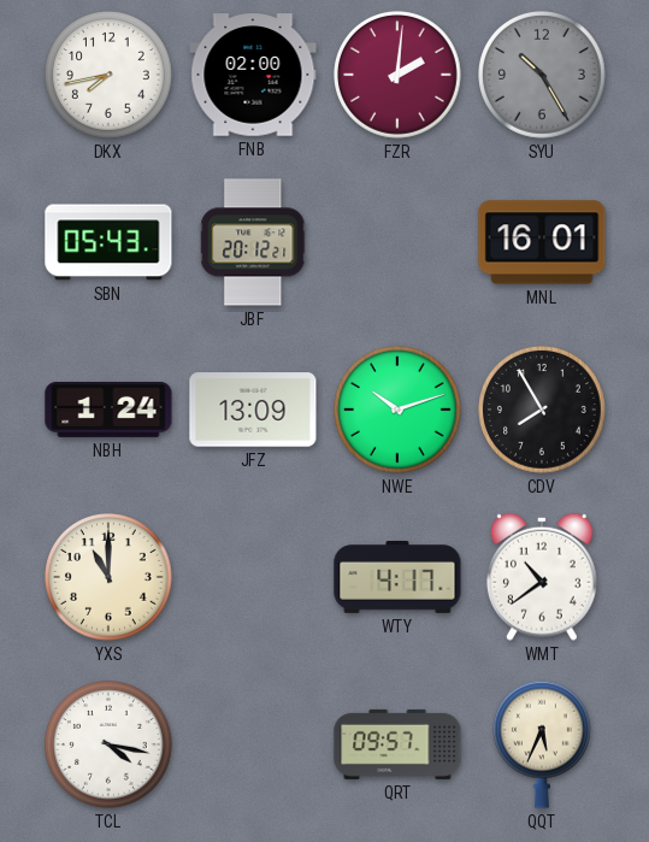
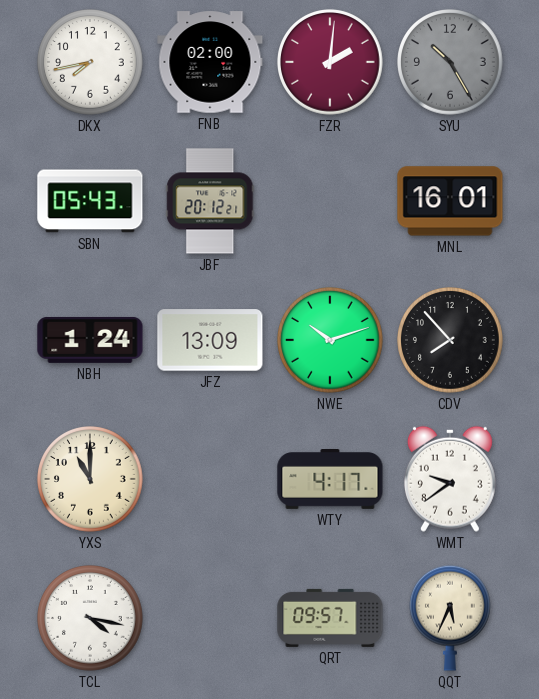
CDV: 7:55 -> 7:53 (450, 340)
WMT: 10:39 -> 9:39 (450, 479)
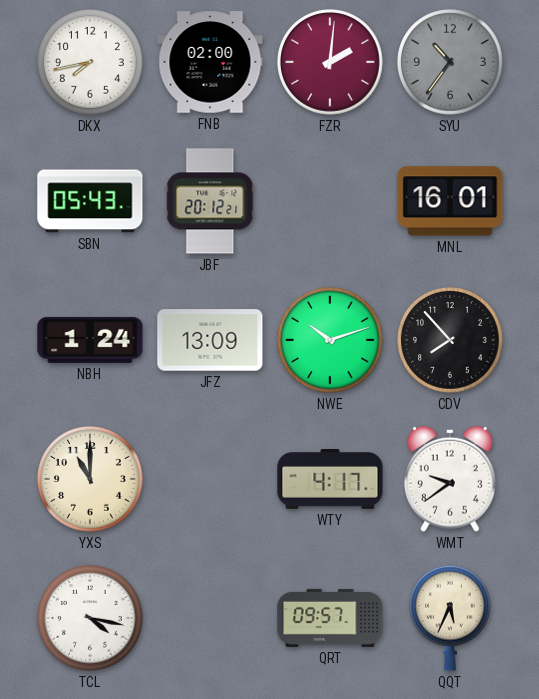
SYU: 10:25 -> 10:36 (450, 62)
